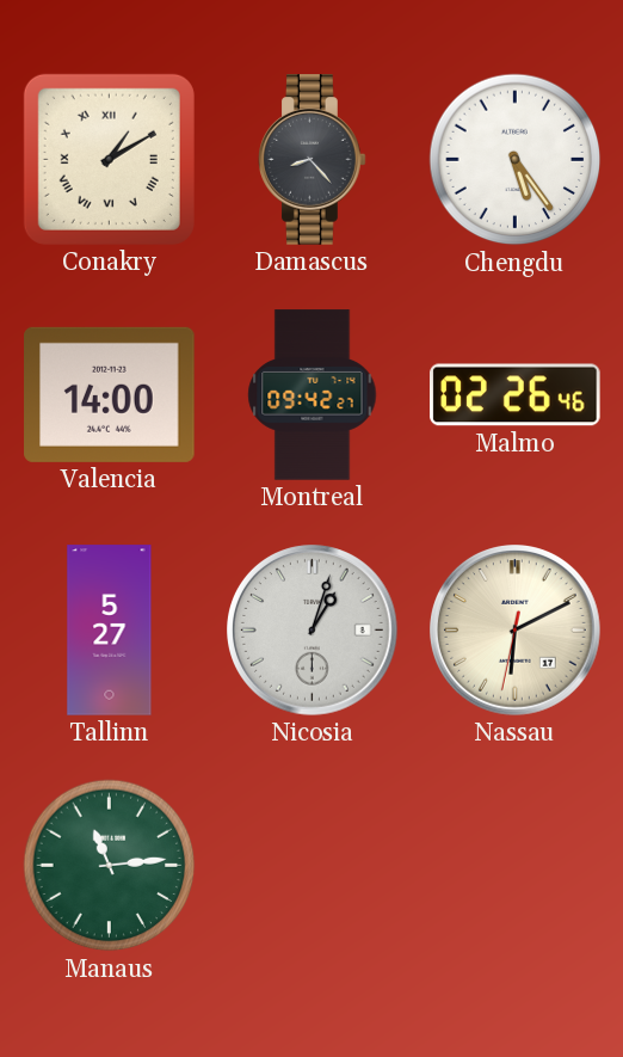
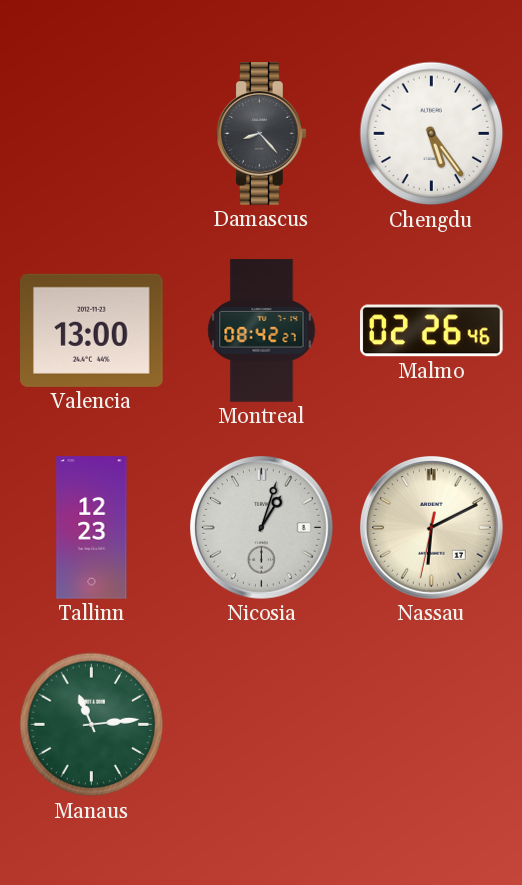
Conakry: 1:10 -> none (109, 159)
Valencia: 14:00 -> 13:00 (92, 330)
Montreal: 09:42 -> 08:42 (262, 331)
Tallinn: 5:27 -> 12:23 (92, 528)
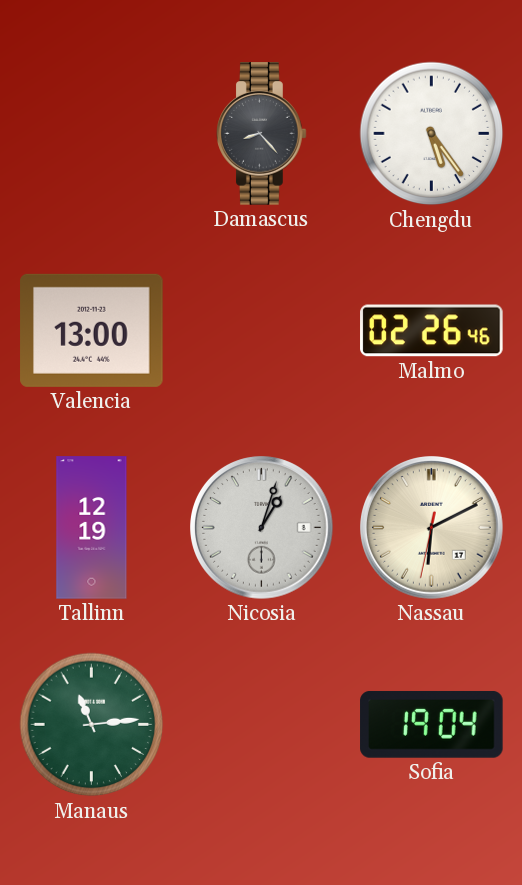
Montreal: 08:42 -> none (262, 331)
Tallinn: 12:23 -> 12:19 (92, 528)
Sofia: none -> 19:04 (432, 724)
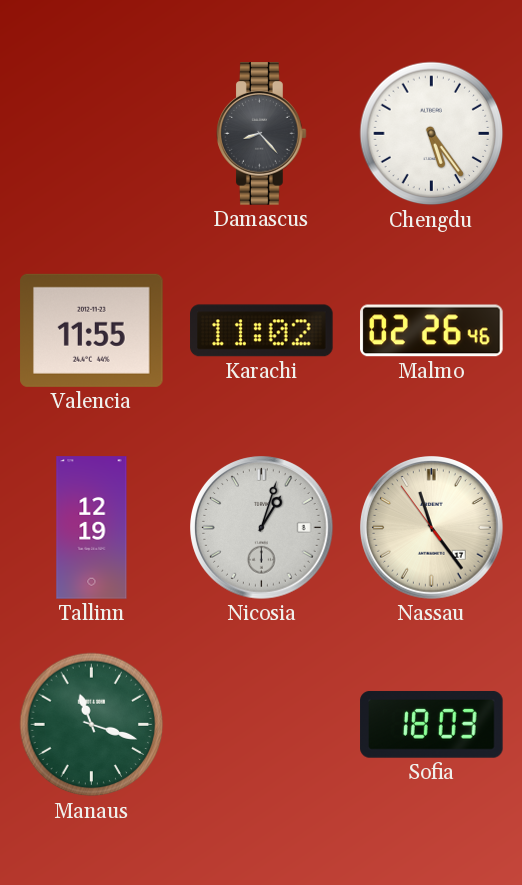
Valencia: 13:00 -> 11:55 (92, 330)
Karachi: none -> 11:02 (262, 331)
Nassau: 6:10 -> 11:23 (432, 528)
Manaus: 11:14 -> 11:18 (92, 725)
Sofia: 19:04 -> 18:03 (432, 724)
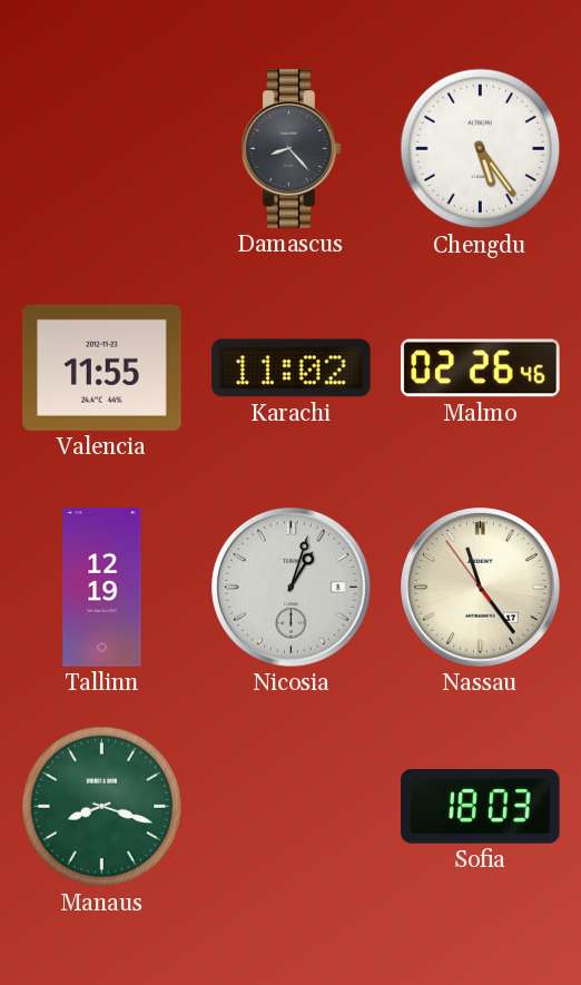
Manaus: 11:18 -> 8:18 (102, 807)
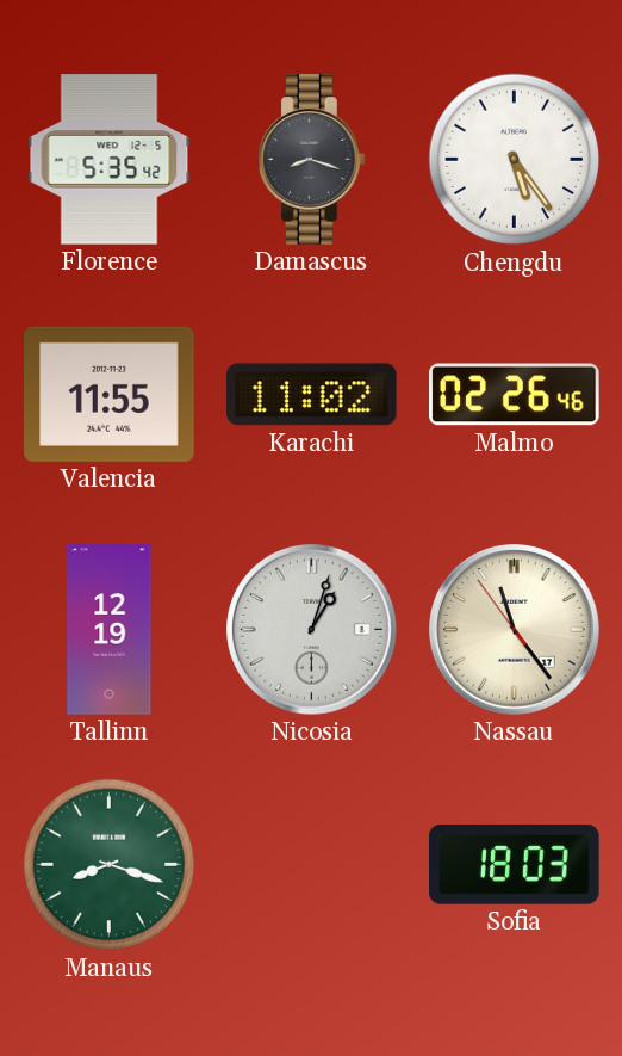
Florence: none -> 5:35 (110, 160)
Damascus: 8:23 -> 8:18 (312, 160)
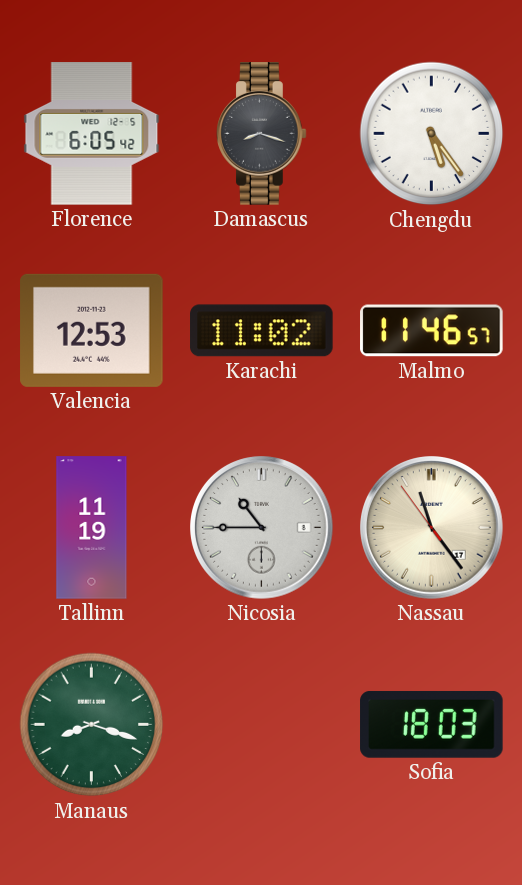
Florence: 5:35 -> 6:05 (92, 134)
Valencia: 11:55 -> 12:53 (92, 330)
Malmo: 02:26 -> 11:46 (432, 331)
Tallinn: 12:19 -> 11:19 (92, 528)
Nicosia: 1:03 -> 10:45 (262, 528)
